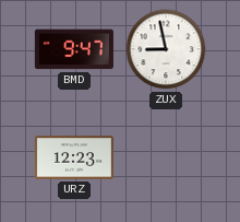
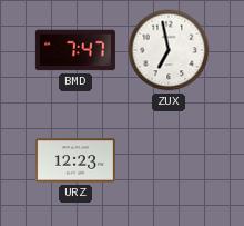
BMD: 9:47 -> 7:47 (75, 50)
ZUX: 8:58 -> 6:58 (169, 50)
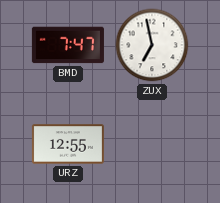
URZ: 12:23 -> 12:55 (68, 144)
